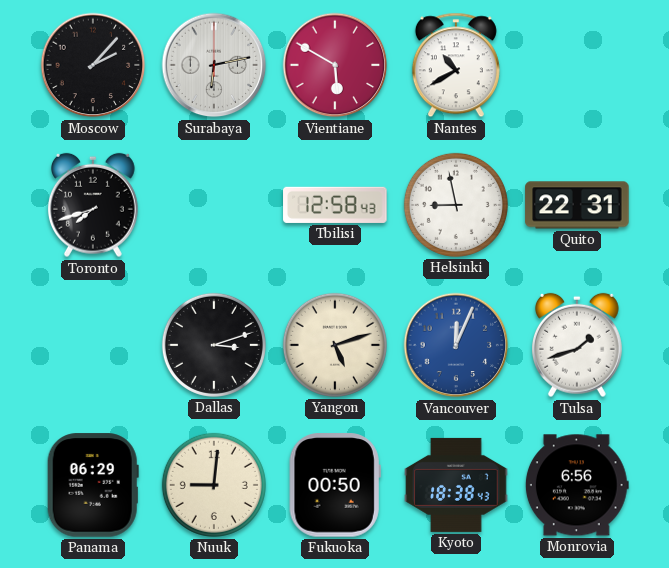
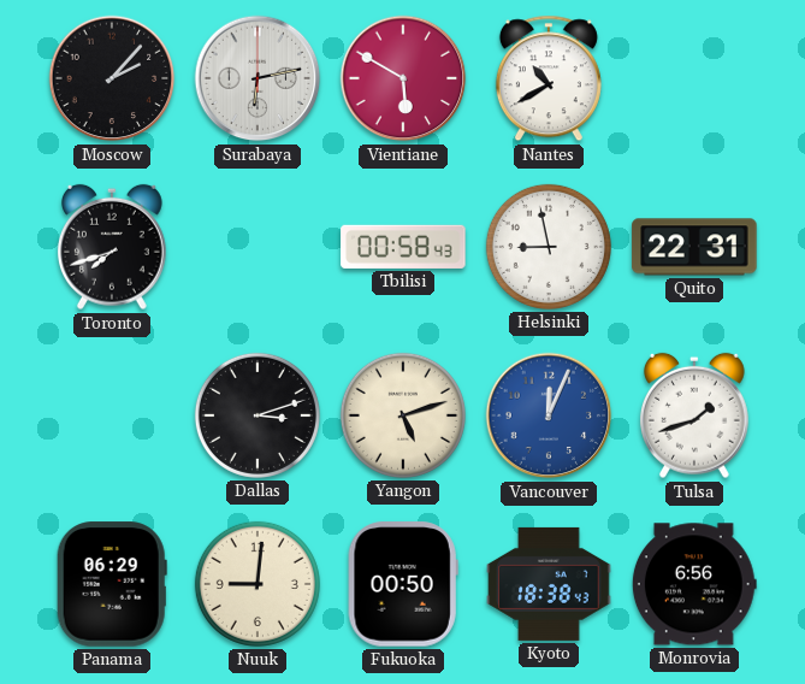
Tbilisi: 12:58 -> 00:58 (403, 247)
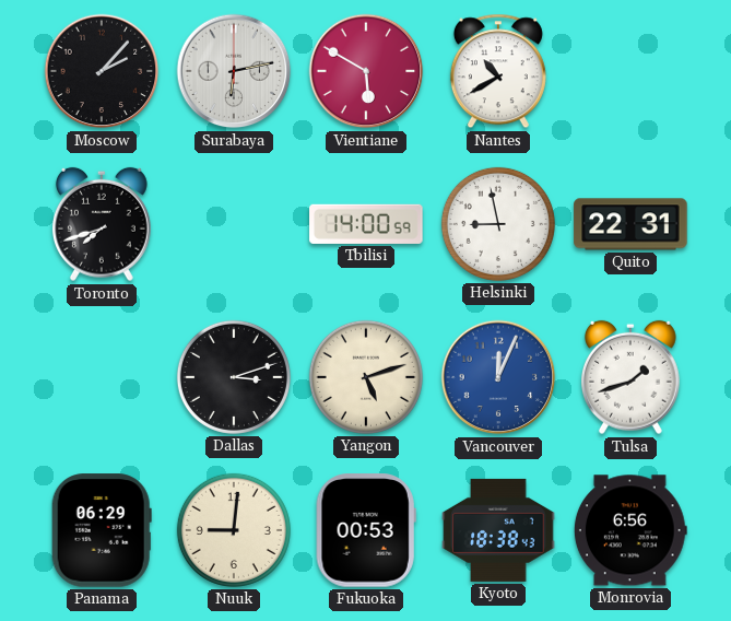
Tbilisi: 00:58 -> 14:00 (366, 224)
Fukuoka: 00:50 -> 00:53 (366, 530)
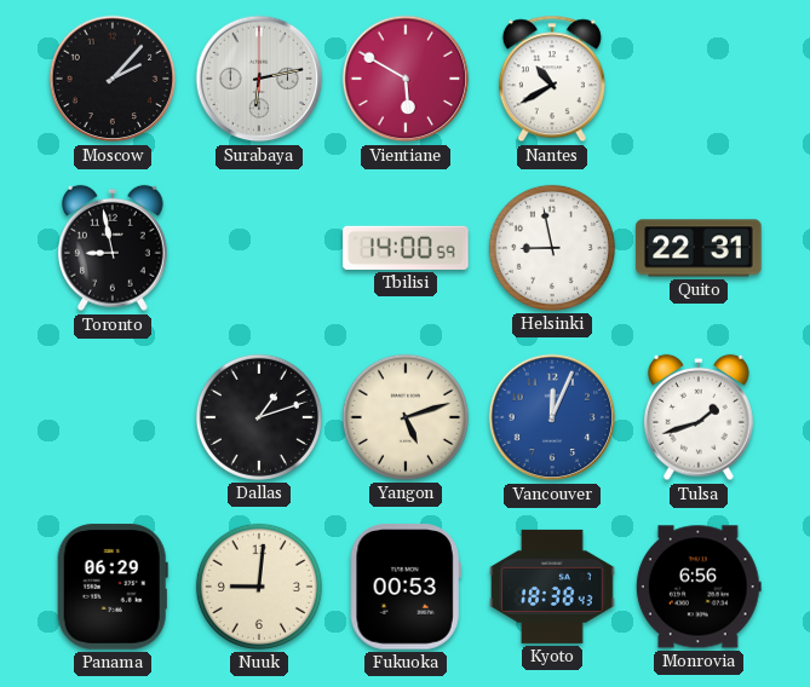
Toronto: 7:42 -> 8:58 (113, 248)
Dallas: 3:12 -> 1:12 (259, 417)
